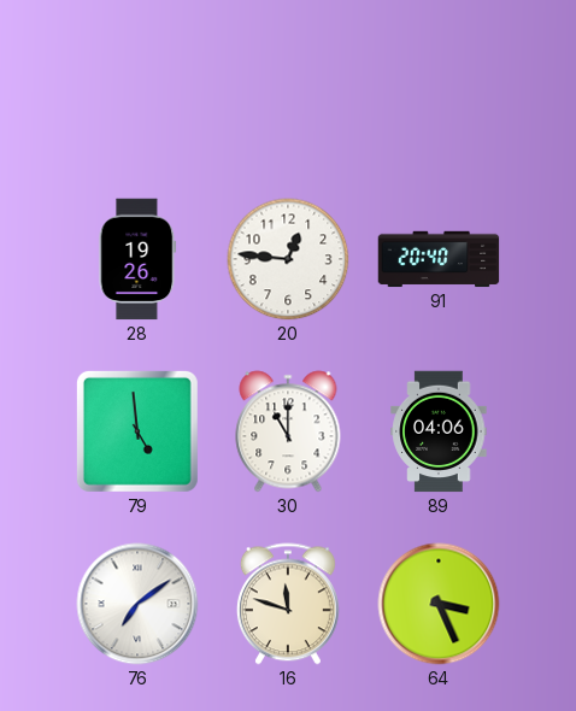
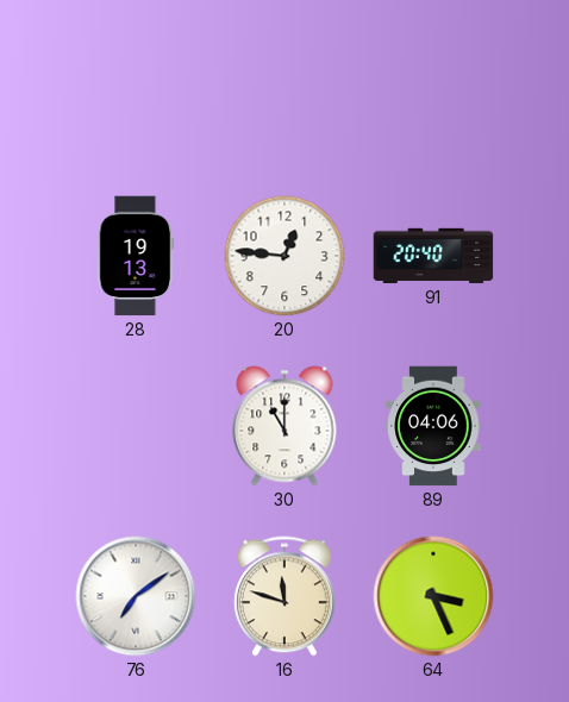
28: 19:26 -> 19:13 (136, 256)
79: 4:59 -> none (137, 431)
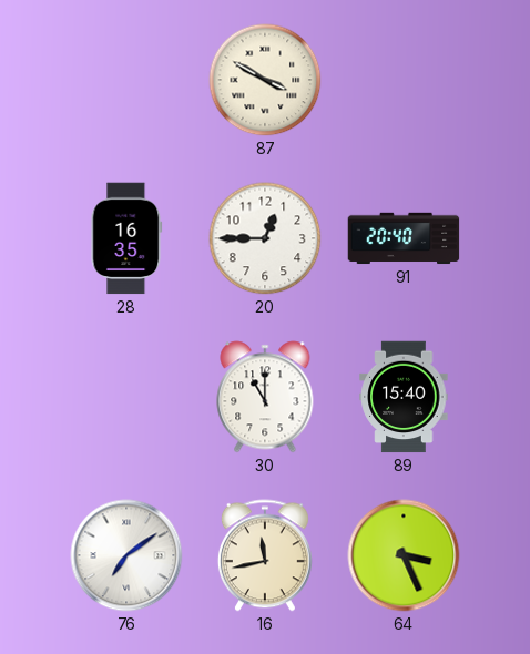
87: none -> 3:50 (265, 80)
28: 19:13 -> 16:35 (126, 238)
20: 12:46 -> 12:45 (265, 238)
89: 04:06 -> 15:40 (404, 397)
16: 11:48 -> 11:43 (265, 555)
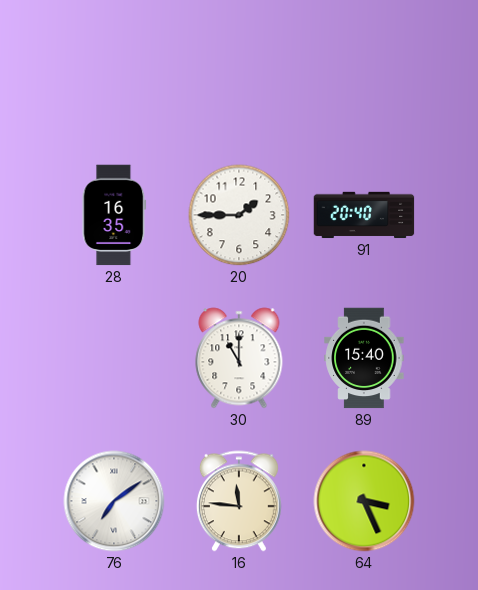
87: 3:50 -> none (265, 80)
20: 12:45 -> 1:45 (239, 215)
16: 11:43 -> 11:46 (239, 501)
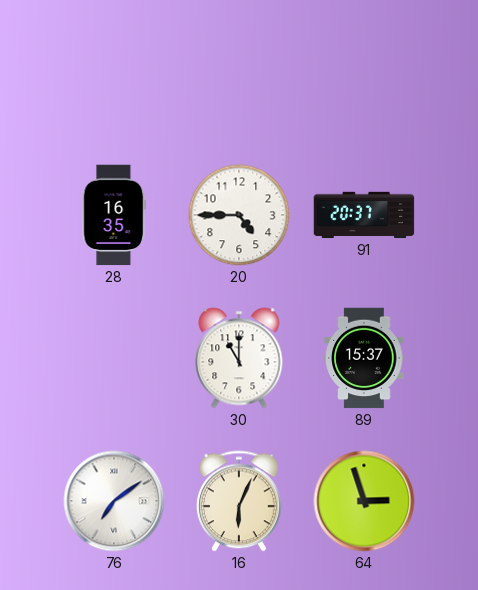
20: 1:45 -> 4:45 (239, 215)
91: 20:40 -> 20:37 (364, 215)
89: 15:40 -> 15:37 (364, 358)
16: 11:46 -> 6:04 (239, 501)
64: 3:26 -> 2:57 (364, 501)
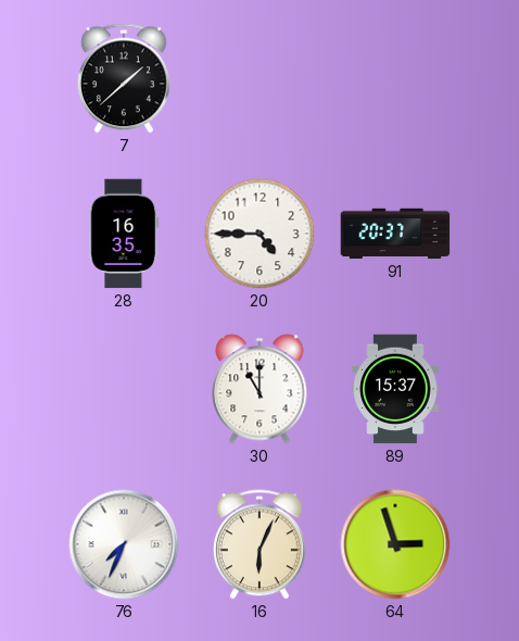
7: none -> 1:38 (124, 78)
76: 7:09 -> 7:34 (124, 544)
